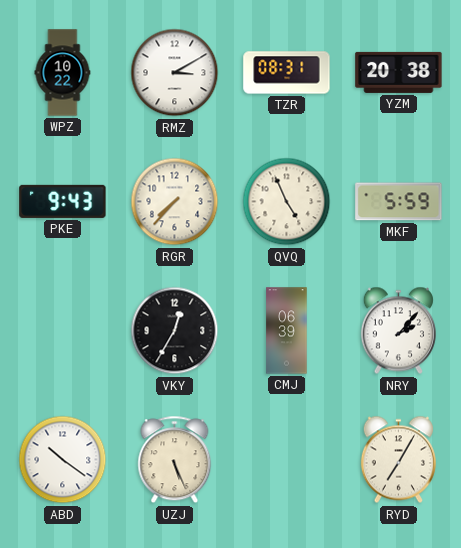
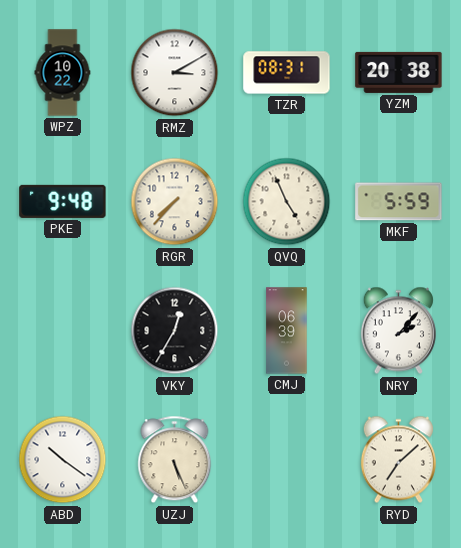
PKE: 9:43 -> 9:48 (63, 201)
RYD: 7:05 -> 7:08 (398, 460)
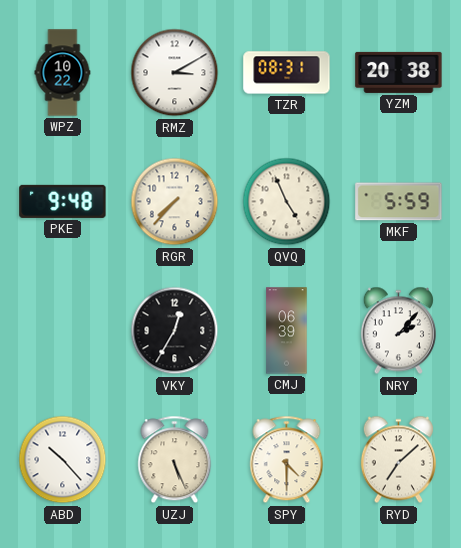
ABD: 10:21 -> 10:23 (63, 460)
SPY: none -> 4:30 (287, 460)
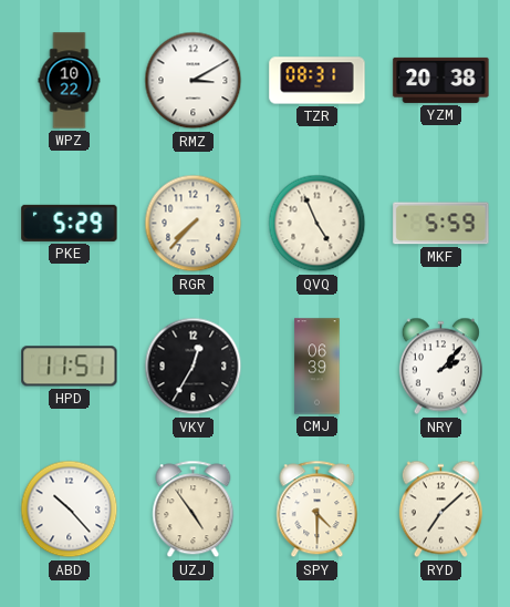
PKE: 9:48 -> 5:29 (70, 223)
HPD: none -> 11:51 (70, 367)
UZJ: 5:26 -> 4:54 (194, 510)
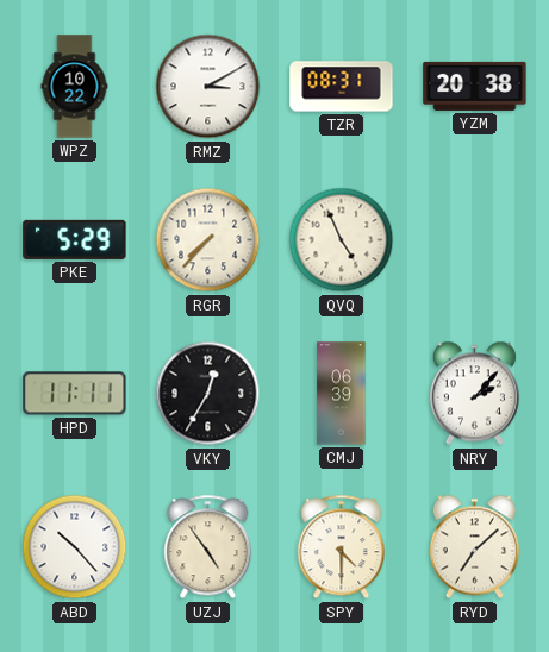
MKF: 5:59 -> none (441, 224)
HPD: 11:51 -> 11:11 (75, 394)
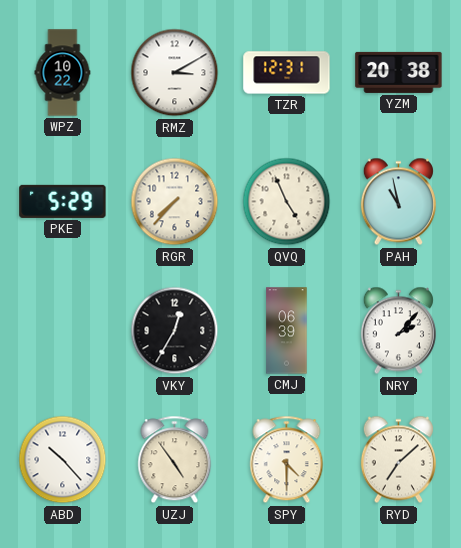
TZR: 08:31 -> 12:31 (287, 73)
PAH: none -> 10:58 (398, 202)
HPD: 11:11 -> none (75, 394)
